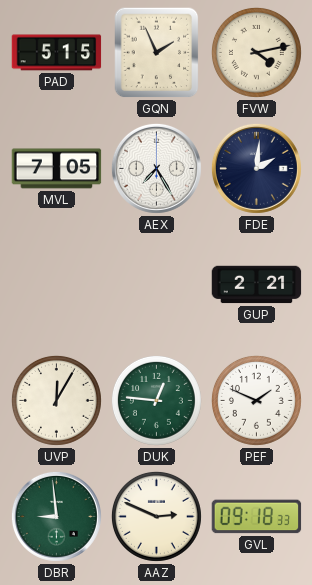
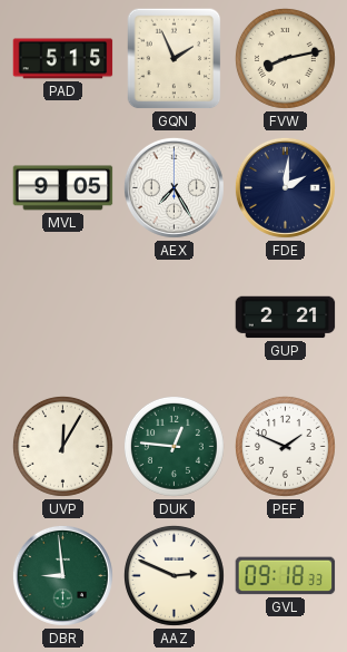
FVW: 4:13 -> 8:13 (285, 58)
MVL: 7:05 -> 9:05 (63, 188)
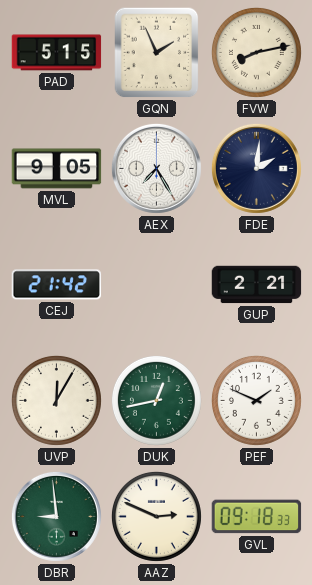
CEJ: none -> 21:42 (57, 285)
DUK: 12:46 -> 12:43 (156, 400)
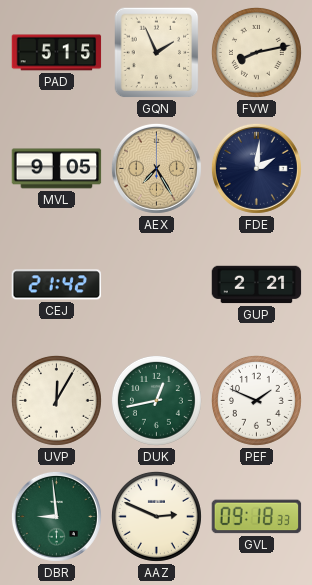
AEX dial: white -> champagne (156, 168)
